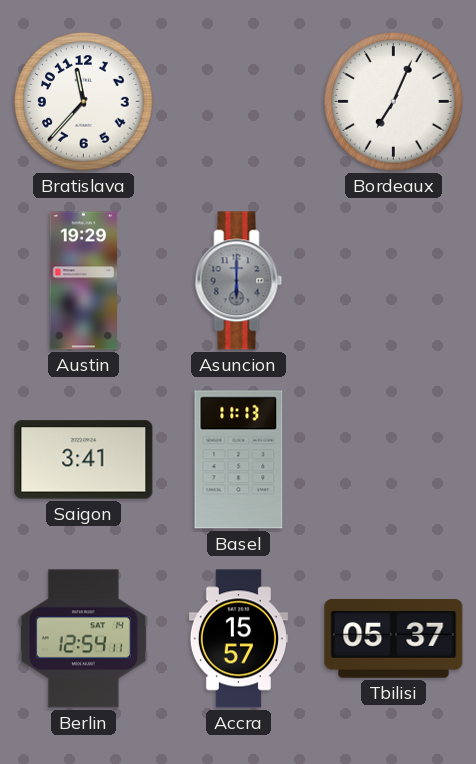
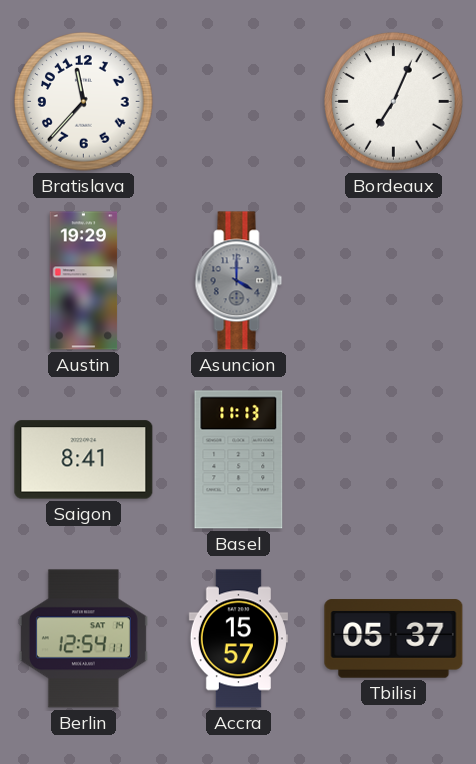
Asuncion: 6:00 -> 4:00 (239, 281)
Saigon: 3:41 -> 8:41 (84, 460)
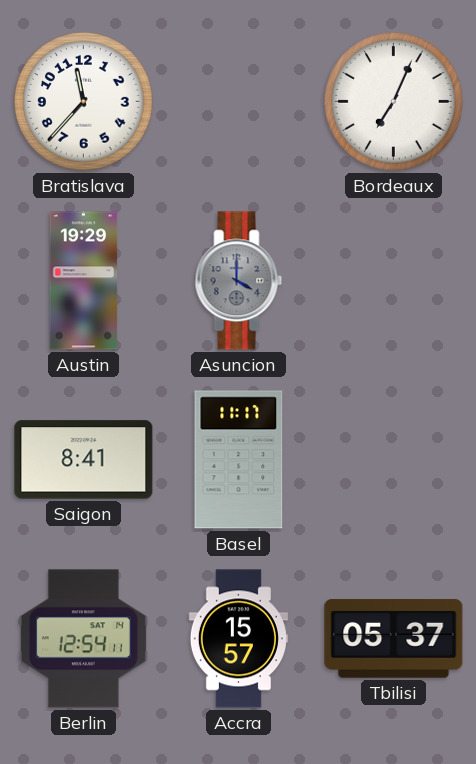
Basel: 11:13 -> 11:17 (239, 460)
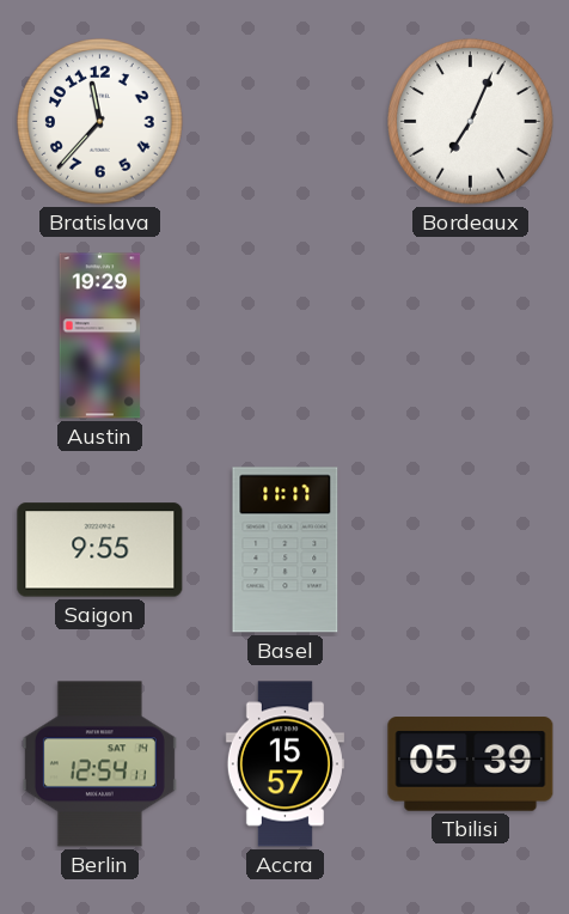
Asuncion: 4:00 -> none (239, 281)
Saigon: 8:41 -> 9:55 (100, 550)
Tbilisi: 05:37 -> 05:39 (471, 764)
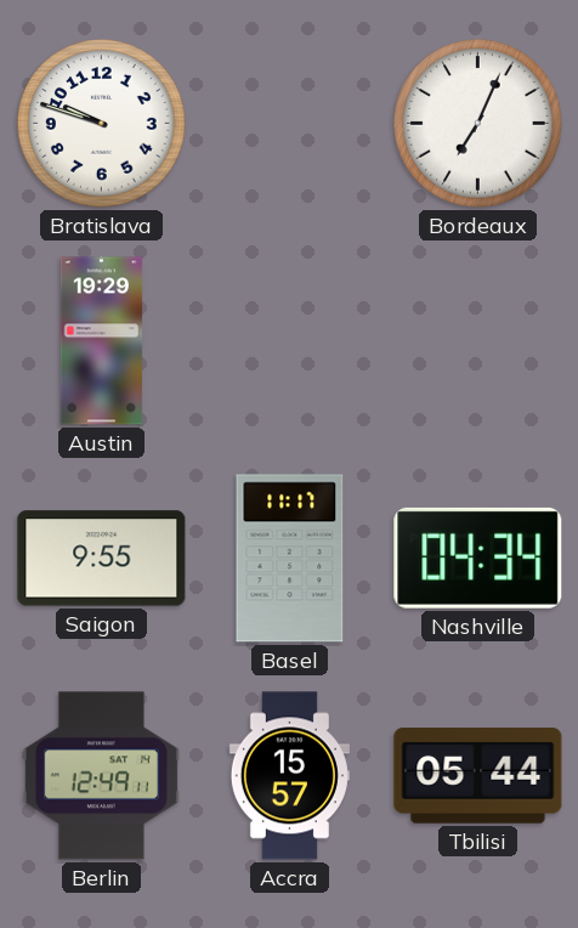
Bratislava: 11:37 -> 9:48 (102, 124)
Nashville: none -> 04:34 (478, 558)
Berlin: 12:54 -> 12:49 (101, 776)
Tbilisi: 05:39 -> 05:44 (478, 776)
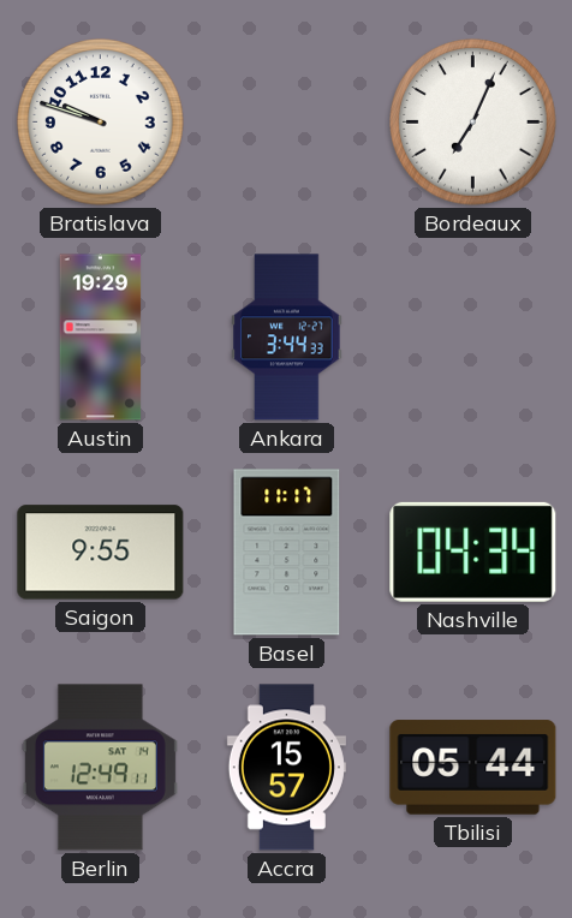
Ankara: none -> 3:44 (287, 338)
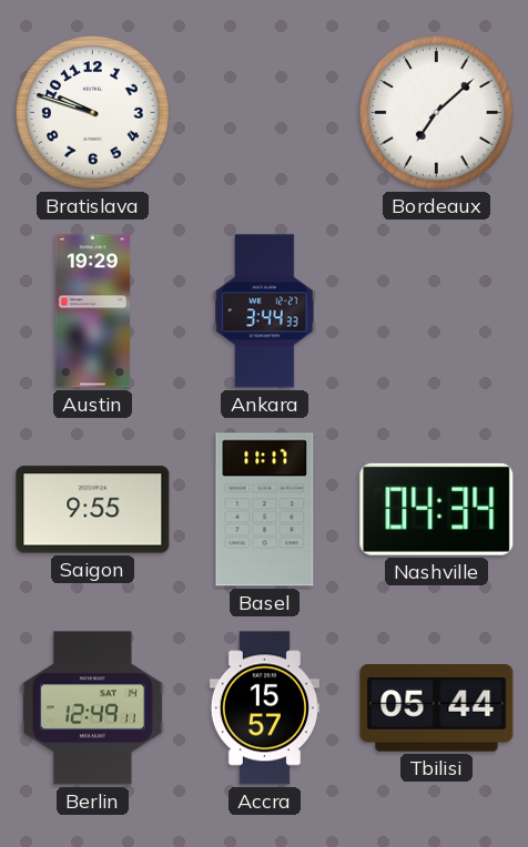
Bordeaux: 7:04 -> 7:08 (437, 113)
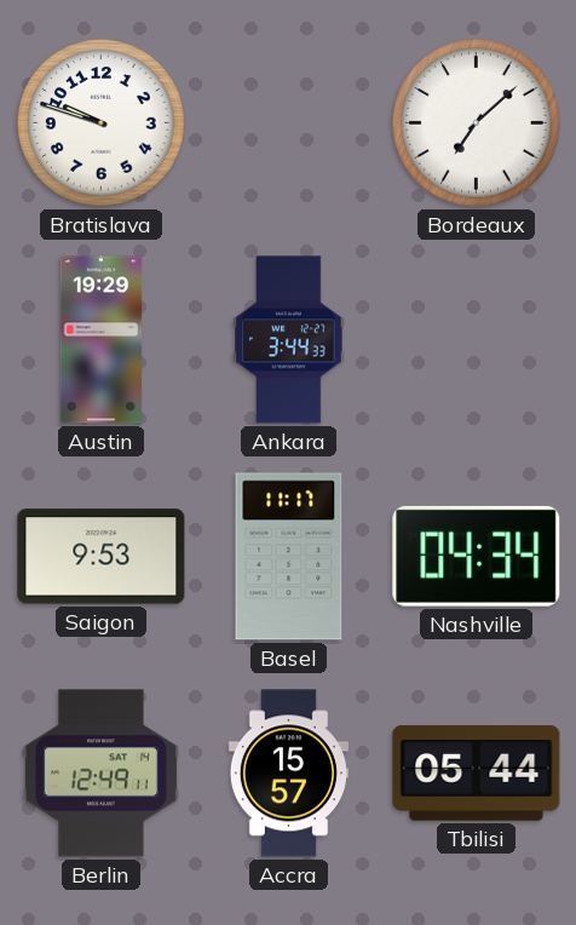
Saigon: 9:55 -> 9:53 (102, 557)
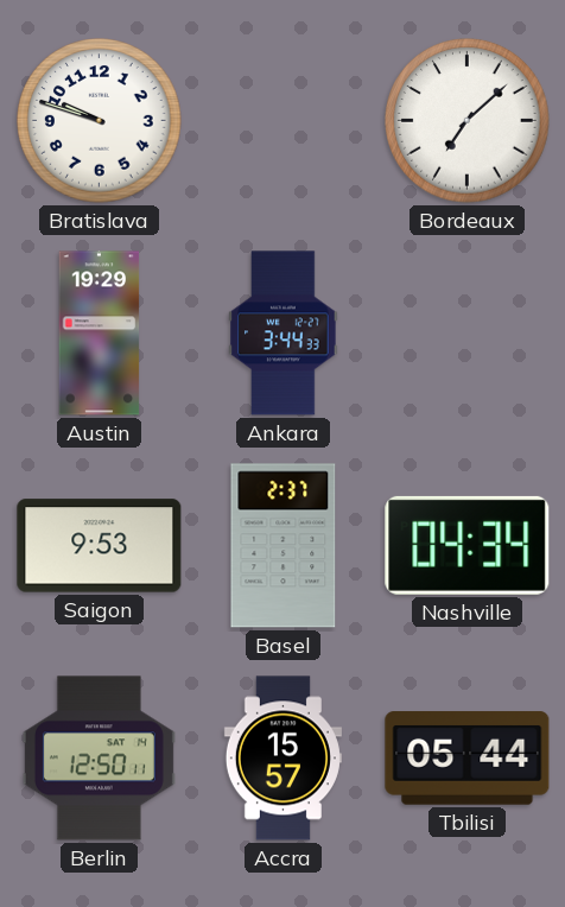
Basel: 11:17 -> 2:37 (284, 546)
Berlin: 12:49 -> 12:50 (99, 759)
